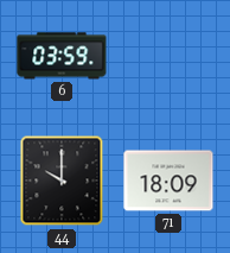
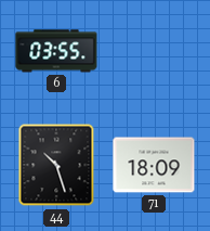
6: 03:59 -> 03:55 (56, 51)
44: 10:00 -> 10:27 (56, 165)
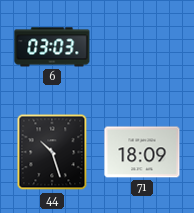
6: 03:55 -> 03:03 (52, 47)
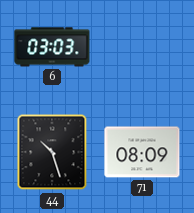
71: 18:09 -> 08:09 (142, 152)
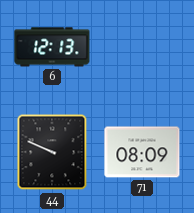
6: 03:03 -> 12:13 (52, 47)
44: 10:27 -> 9:49 (52, 152)
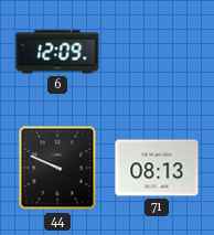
6: 12:13 -> 12:09 (57, 52)
71: 08:09 -> 08:13 (157, 168)
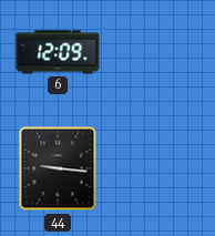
44: 9:49 -> 9:16 (58, 168)
71: 08:13 -> none (157, 168)
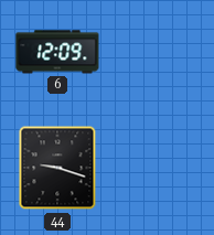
44: 9:16 -> 9:18 (57, 168)
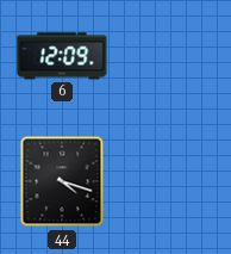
44: 9:18 -> 4:18 (62, 181)
